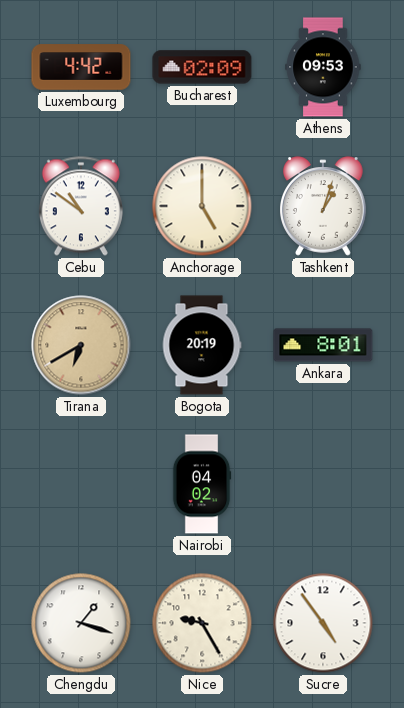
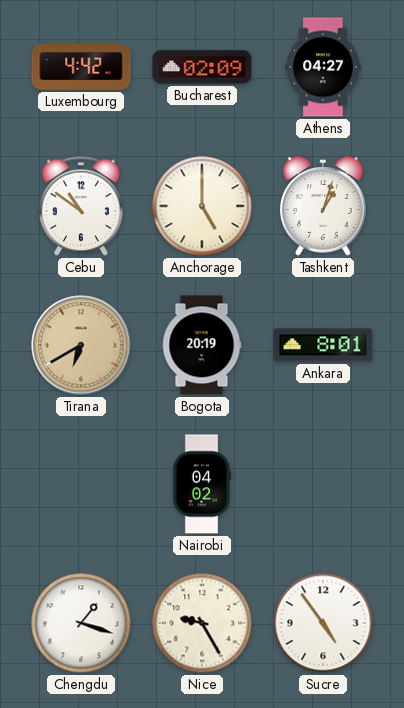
Athens: 09:53 -> 04:27 (323, 67)
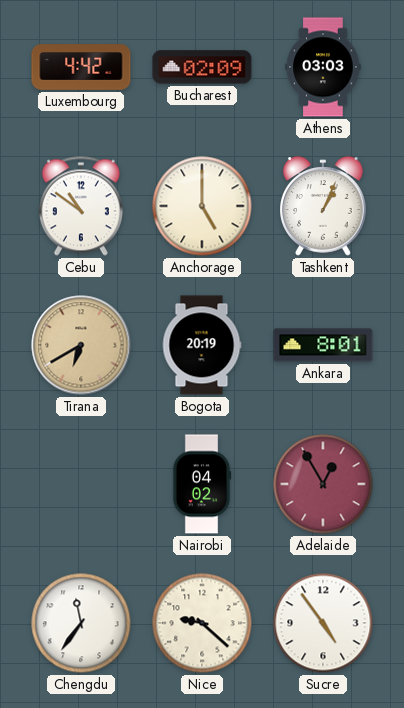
Athens: 04:27 -> 03:03 (323, 67)
Tashkent: 1:03 -> 1:04 (323, 206)
Adelaide: none -> 12:55 (323, 484)
Chengdu: 1:18 -> 11:36 (81, 623)
Nice: 9:25 -> 9:22 (202, 623)
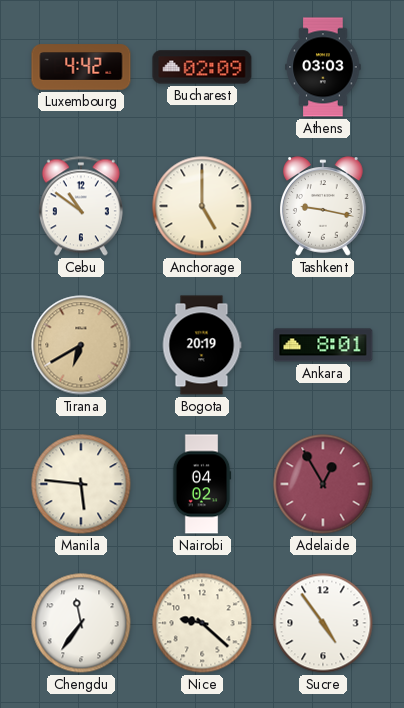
Tashkent: 1:04 -> 9:17 (323, 206)
Manila: none -> 5:46 (81, 484)
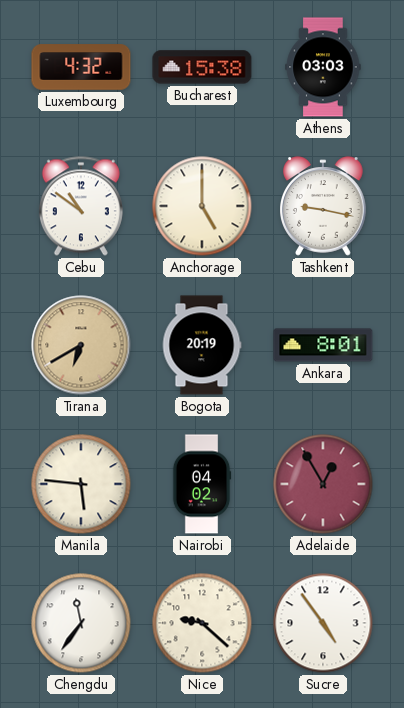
Luxembourg: 4:42 -> 4:32 (81, 67)
Bucharest: 02:09 -> 15:38 (202, 67)
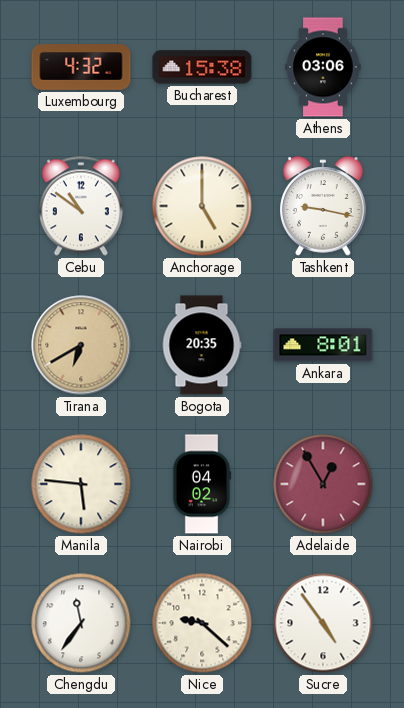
Athens: 03:03 -> 03:06 (323, 67)
Bogota: 20:19 -> 20:35 (202, 345)
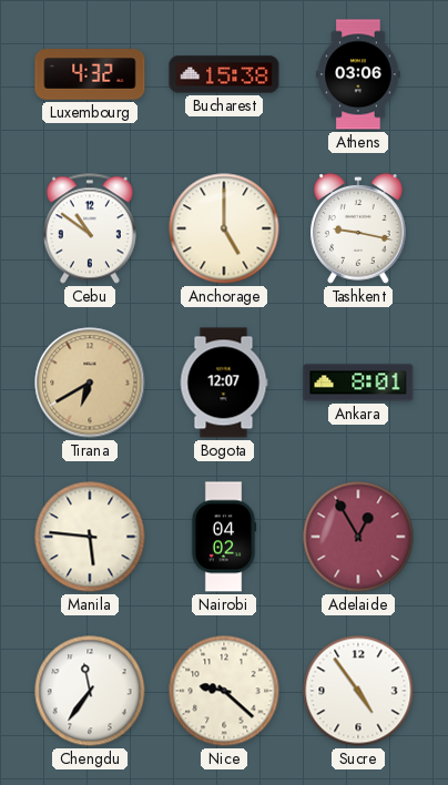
Bogota: 20:35 -> 12:07 (224, 383)
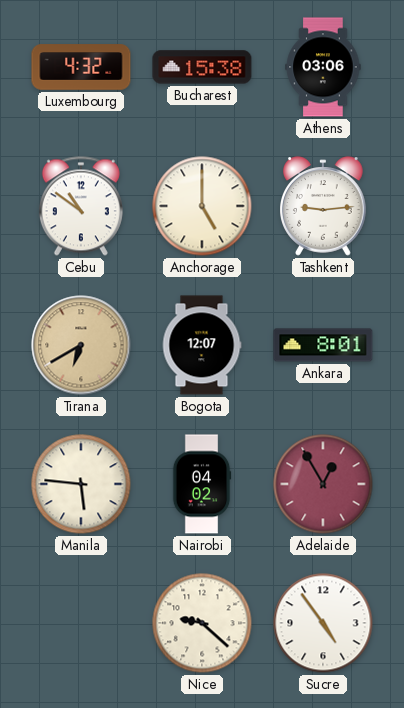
Tashkent: 9:17 -> 9:14 (323, 206)
Chengdu: 11:36 -> none (90, 691)
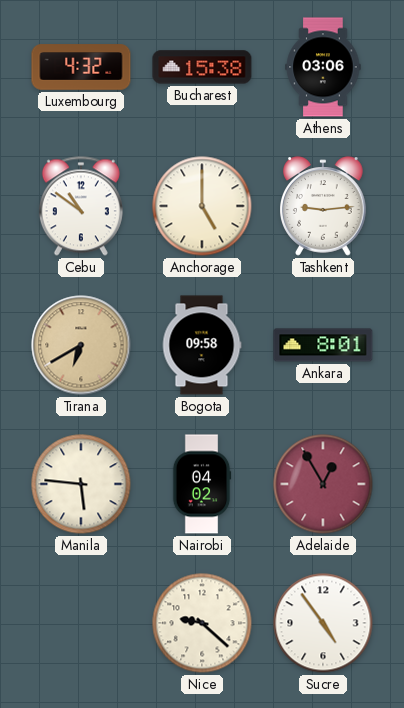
Bogota: 12:07 -> 09:58 (202, 345)
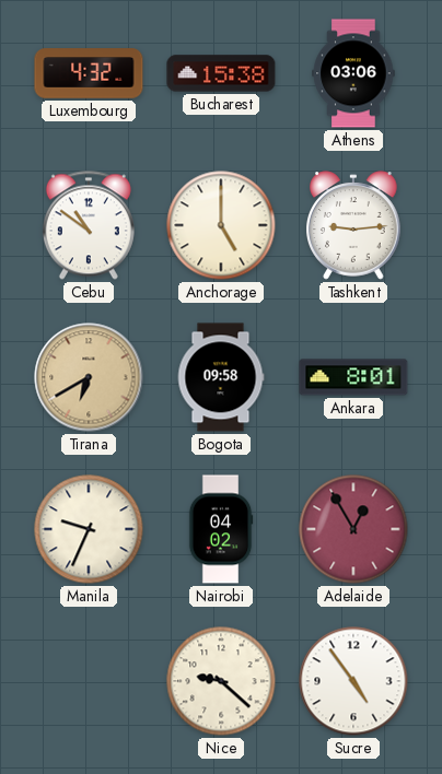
Manila: 5:46 -> 9:34 (89, 529)
